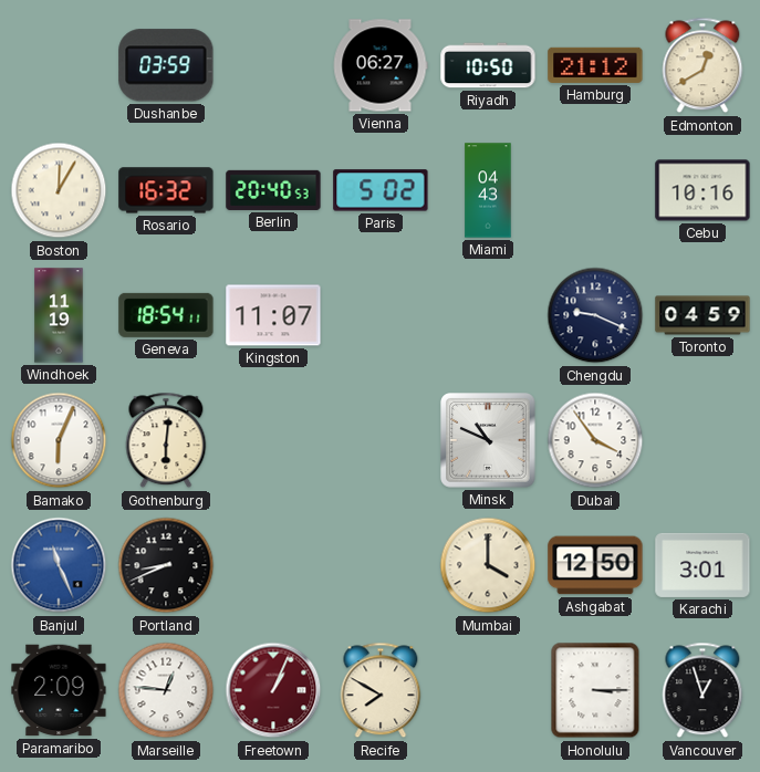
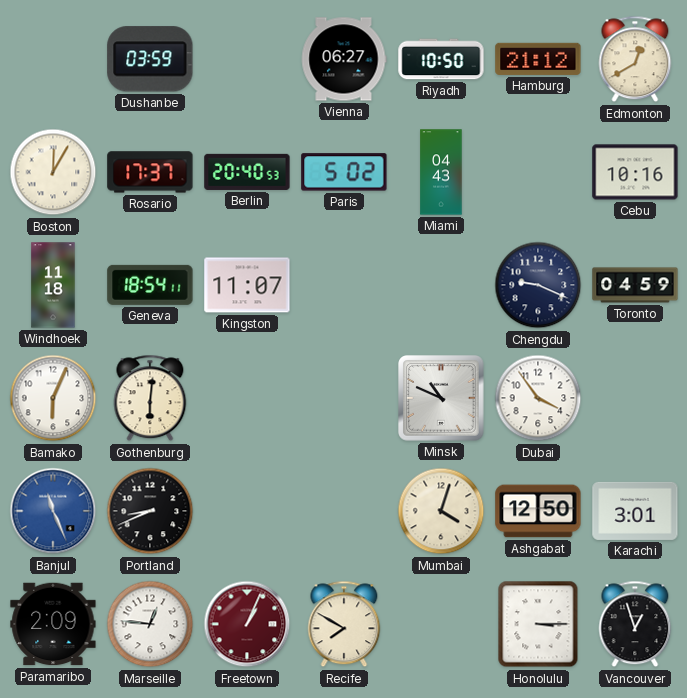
Rosario: 16:32 -> 17:37 (150, 172)
Windhoek: 11:19 -> 11:18 (53, 285)
Mumbai: 4:00 -> 4:03 (441, 511)
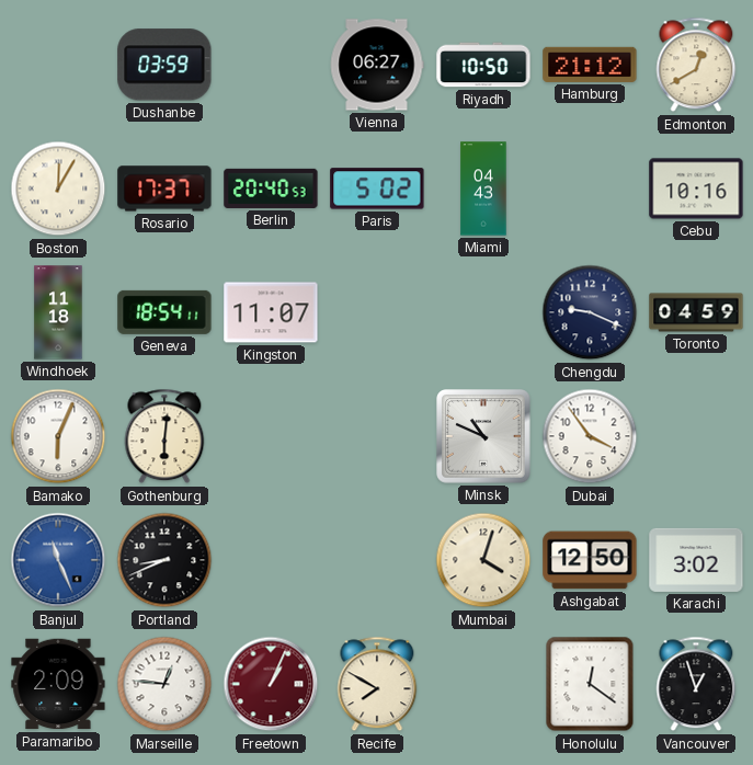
Karachi: 3:01 -> 3:02 (696, 560)
Honolulu: 3:15 -> 12:21 (590, 684)
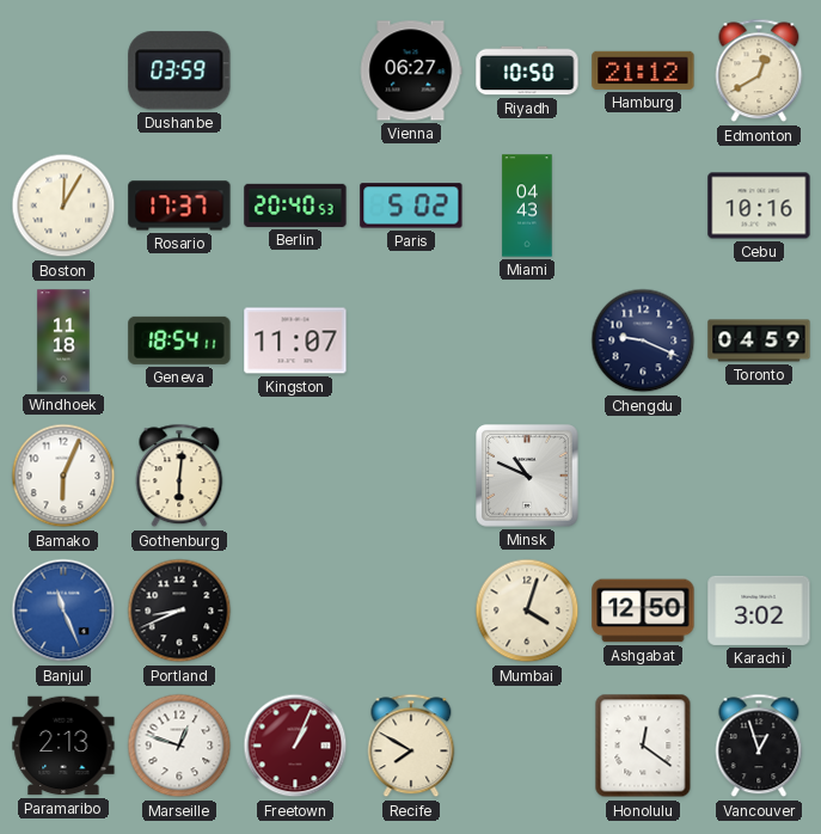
Dubai: 3:54 -> none (590, 436)
Paramaribo: 2:09 -> 2:13 (63, 746)
Marseille: 12:46 -> 12:48 (179, 746)
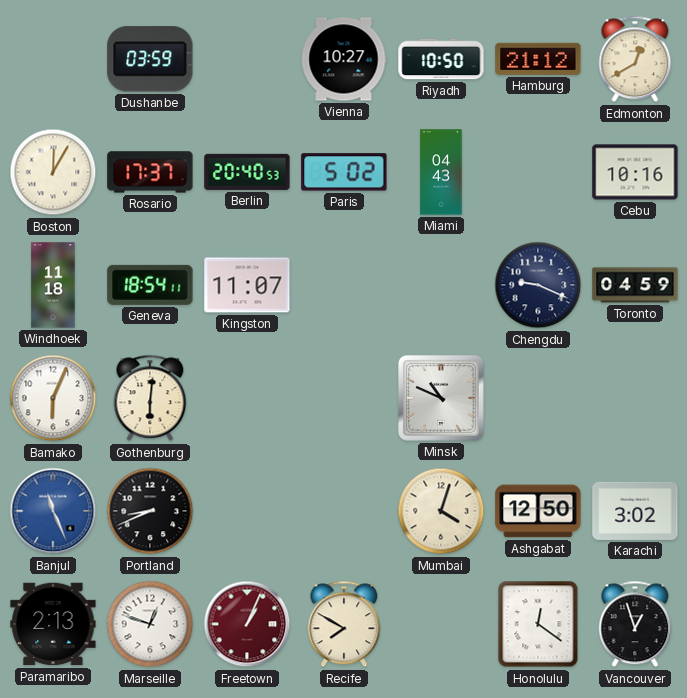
Vienna: 06:27 -> 10:27 (344, 59)
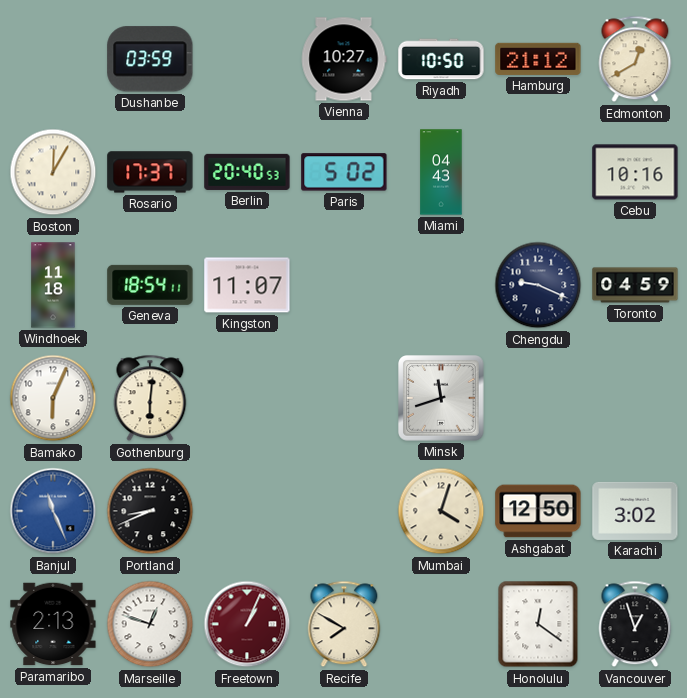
Minsk: 10:49 -> 11:42 (441, 398)
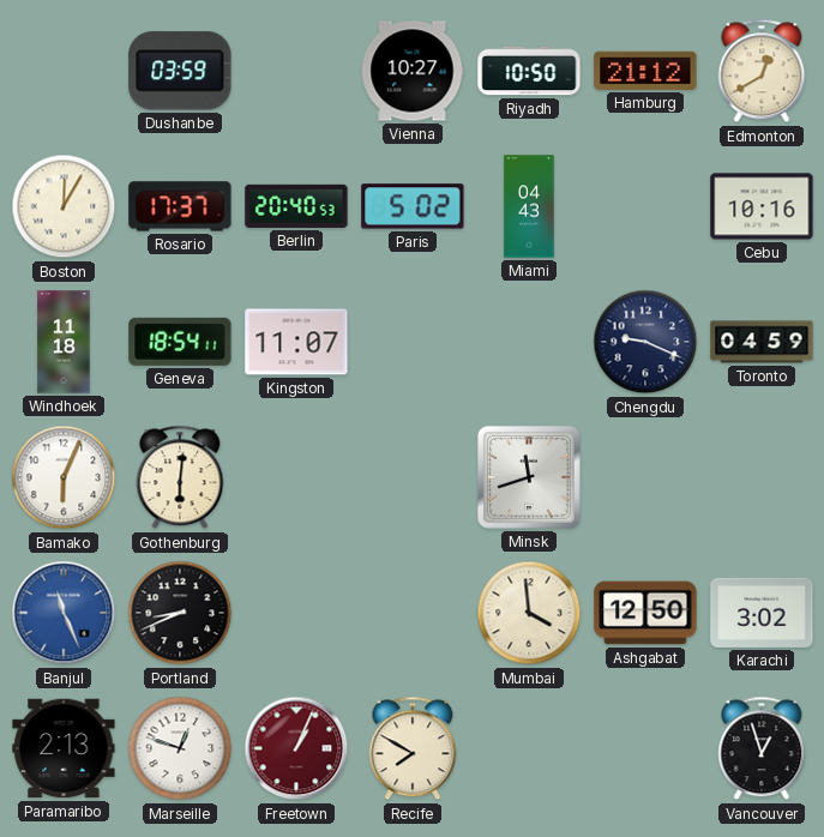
Mumbai: 4:03 -> 3:59 (529, 613)
Honolulu: 12:21 -> none (538, 624)
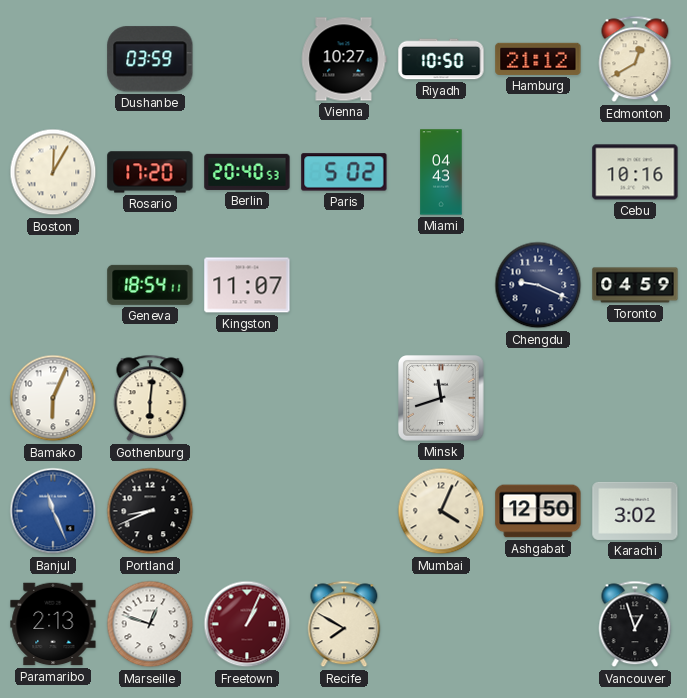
Rosario: 17:37 -> 17:20 (150, 172)
Windhoek: 11:18 -> none (64, 342)
Mumbai: 3:59 -> 4:04 (441, 511)
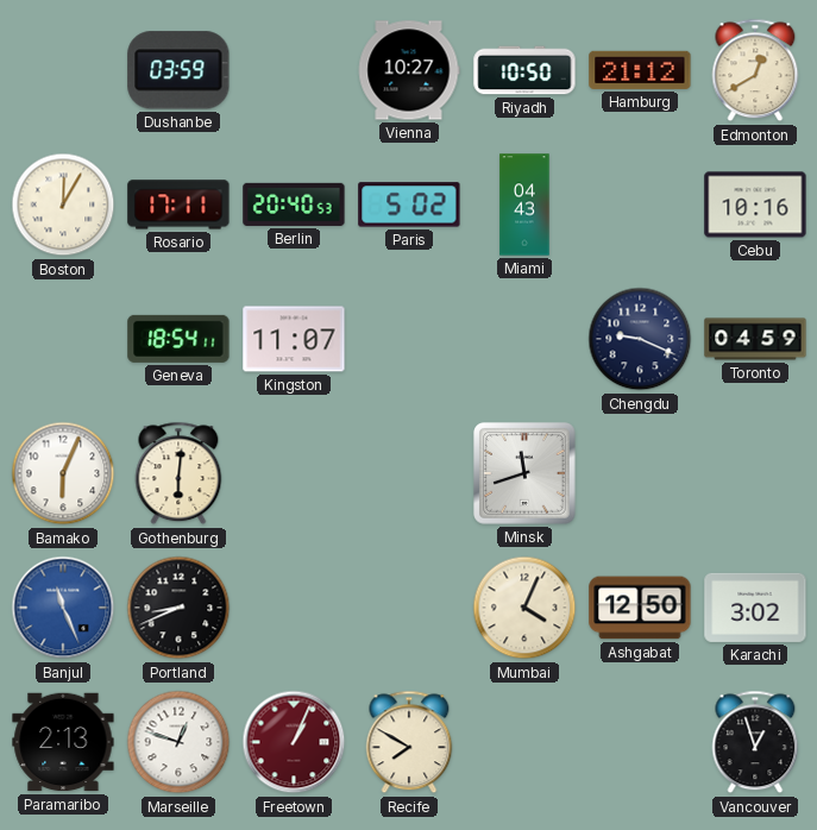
Rosario: 17:20 -> 17:11 (178, 205)
